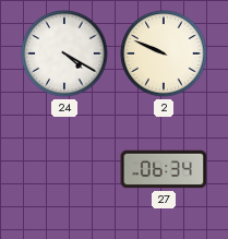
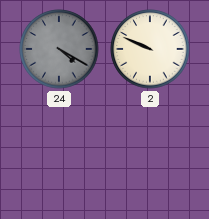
24 dial: white -> grey (59, 49)
27: 06:34 -> none (164, 169)
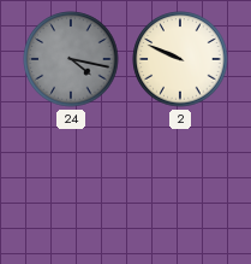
24: 4:20 -> 4:17 (71, 59)
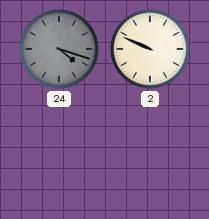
24: 4:17 -> 4:18 (59, 49)
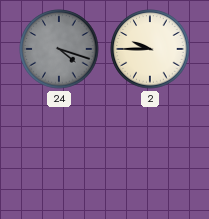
2: 9:49 -> 9:45 (150, 49)
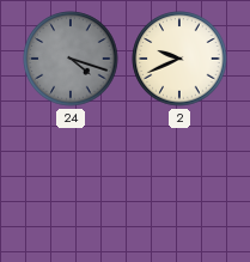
2: 9:45 -> 9:41 (179, 59)
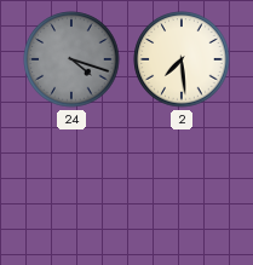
2: 9:41 -> 7:29 (182, 59)
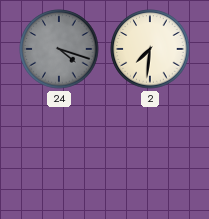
2: 7:29 -> 7:31 (150, 49)
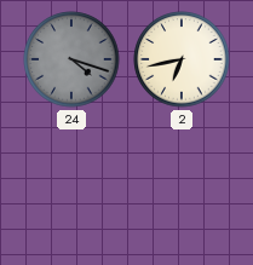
2: 7:31 -> 6:43 (182, 59)
